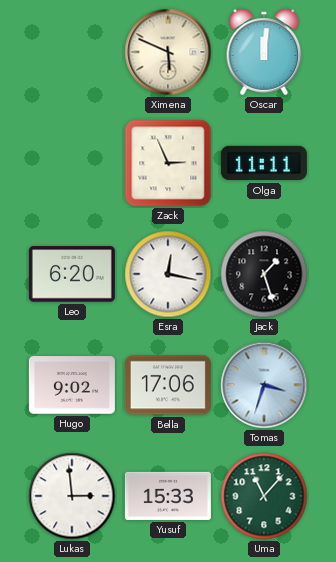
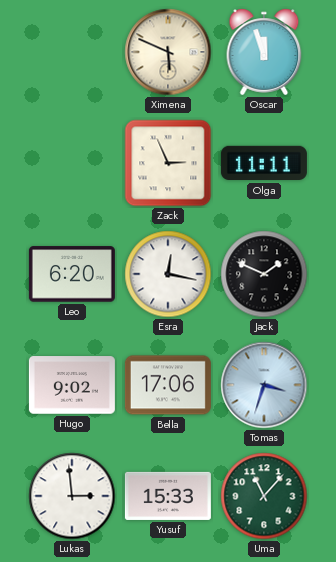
Oscar: 12:01 -> 11:57 (264, 52)
Jack: 1:27 -> 1:49 (264, 274)
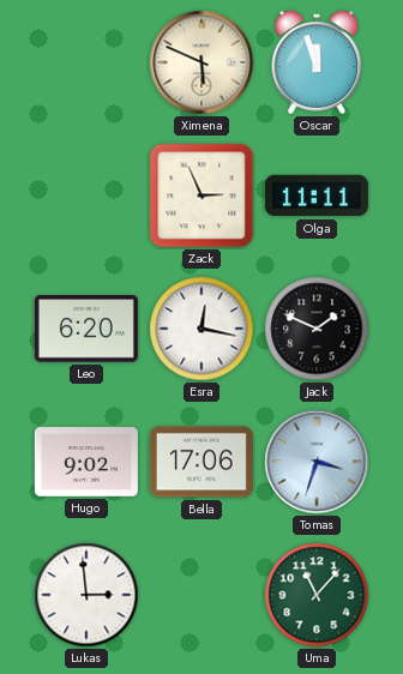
Yusuf: 15:33 -> none (168, 496)
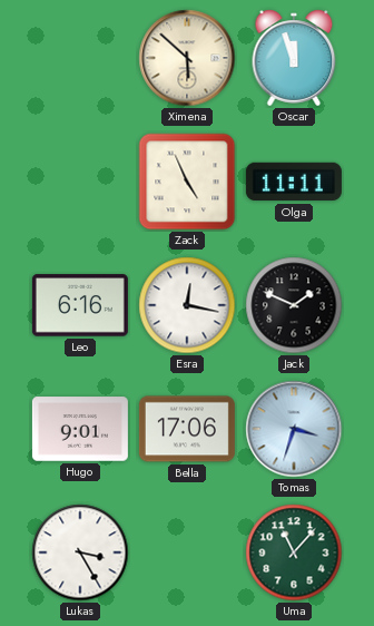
Ximena: 5:49 -> 5:52 (187, 58)
Zack: 2:56 -> 4:56 (187, 182)
Leo: 6:20 -> 6:16 (80, 305)
Hugo: 9:02 -> 9:01 (80, 429)
Lukas: 2:59 -> 3:25 (80, 552)
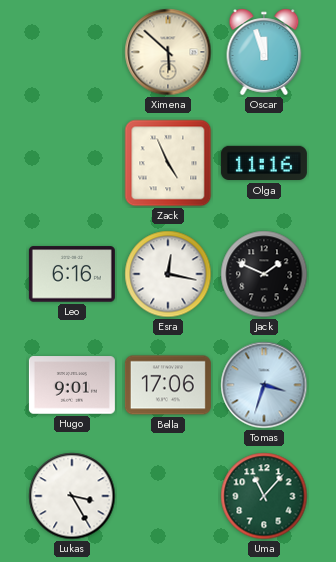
Olga: 11:11 -> 11:16 (264, 163)
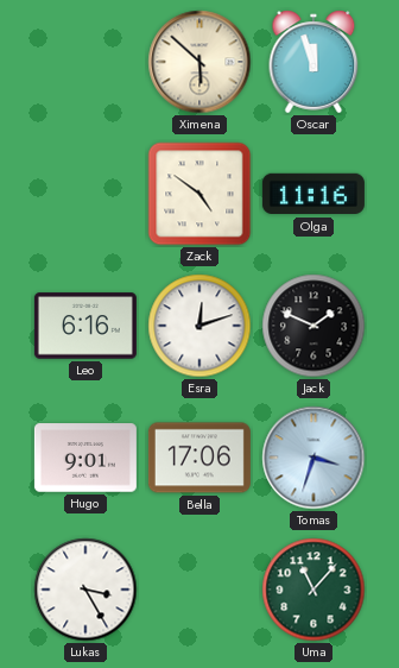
Zack: 4:56 -> 4:51 (199, 194)
Esra: 12:17 -> 12:12 (199, 326)
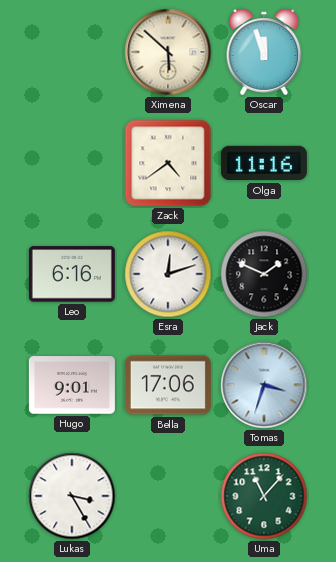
Zack: 4:51 -> 4:39 (168, 163)
